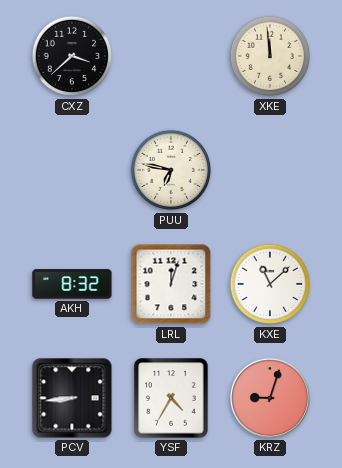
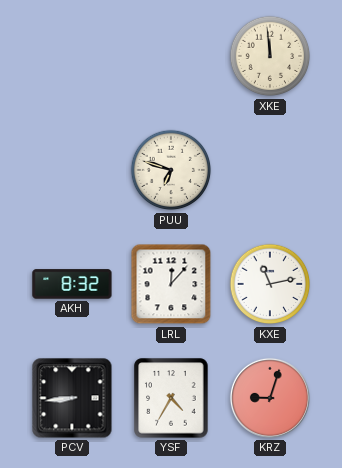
CXZ: 3:38 -> none (72, 56)
PUU: 6:47 -> 6:48 (171, 170)
LRL: 12:03 -> 12:07 (171, 284)
KXE: 11:08 -> 11:13 (270, 284)
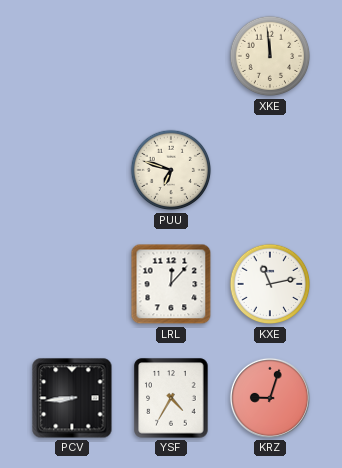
AKH: 8:32 -> none (72, 284)
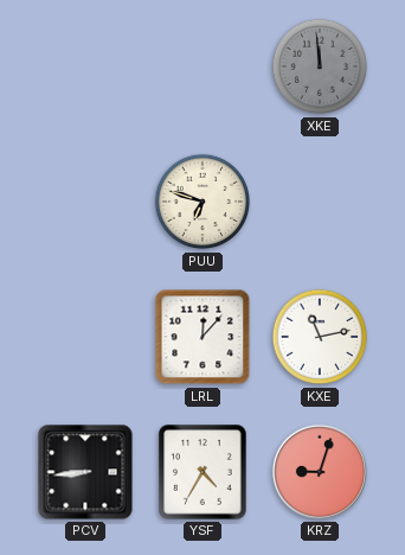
XKE dial: cream -> grey (320, 66)
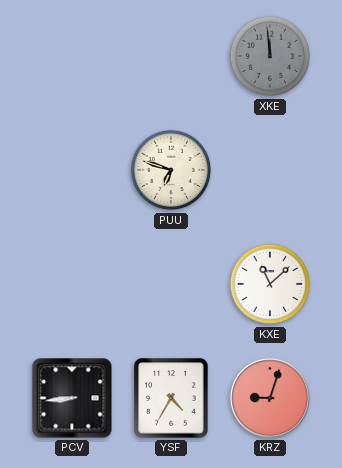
LRL: 12:07 -> none (202, 337)
KXE: 11:13 -> 11:08 (270, 284)
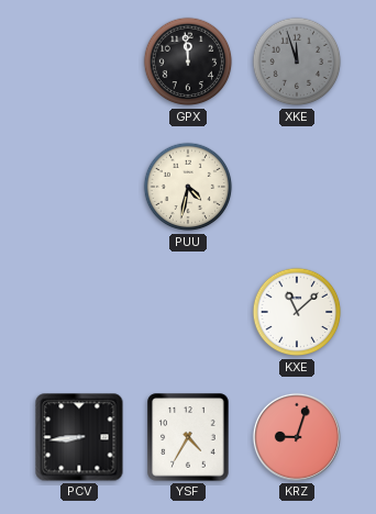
GPX: none -> 11:59 (188, 62)
XKE: 11:59 -> 11:57 (297, 62)
PUU: 6:48 -> 4:32 (188, 187)
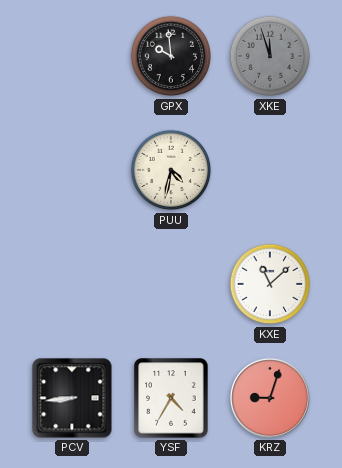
GPX: 11:59 -> 9:59 (171, 56)
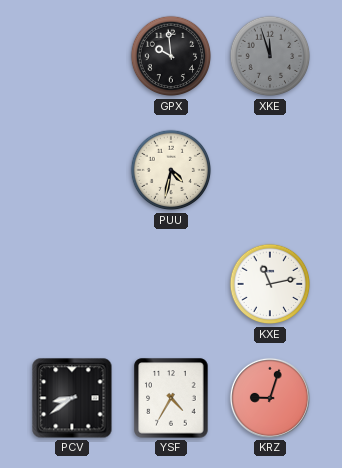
KXE: 11:08 -> 11:13 (270, 284)
PCV: 8:44 -> 8:39 (72, 398)
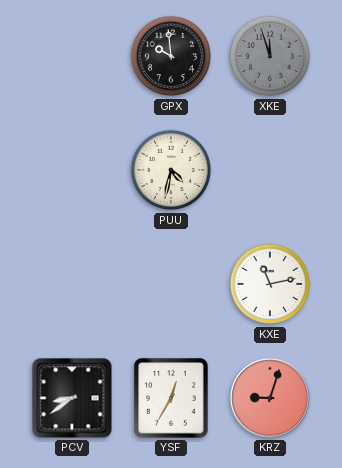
YSF: 4:35 -> 12:35 (171, 398)
